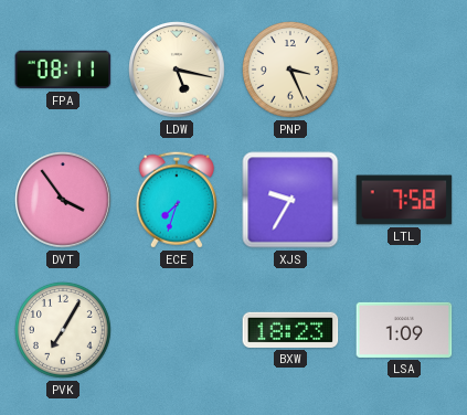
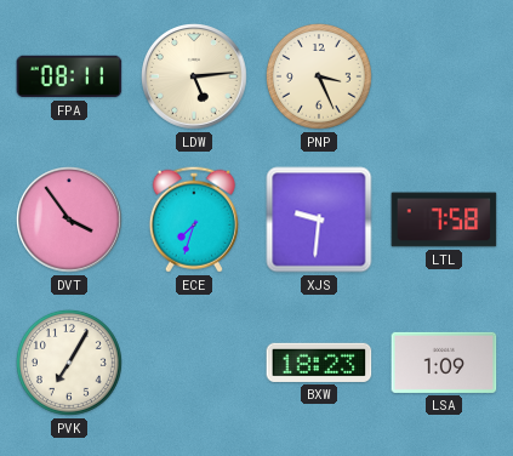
LDW: 5:17 -> 5:14 (195, 78)
XJS: 9:35 -> 9:31 (319, 220)
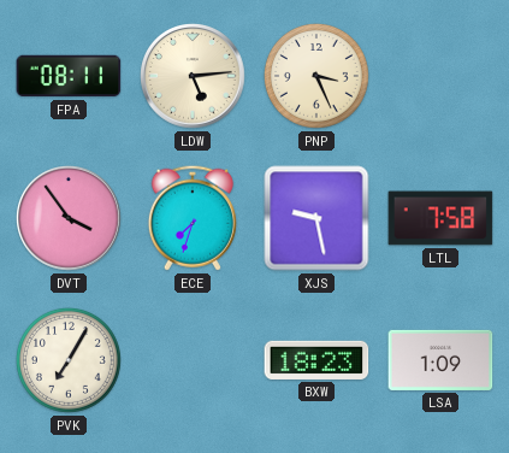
XJS: 9:31 -> 9:28 (316, 218)
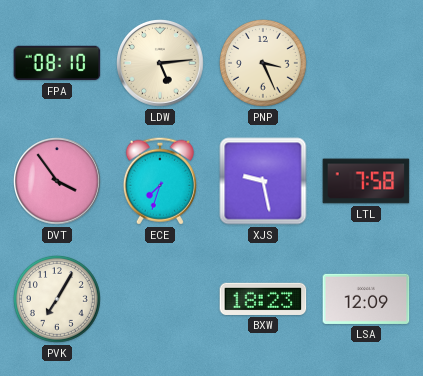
FPA: 08:11 -> 08:10 (57, 63)
LSA: 1:09 -> 12:09 (366, 299)
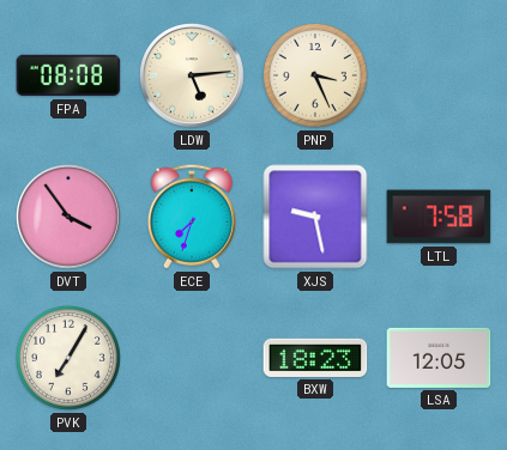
FPA: 08:10 -> 08:08 (68, 75)
LSA: 12:09 -> 12:05 (439, 358)
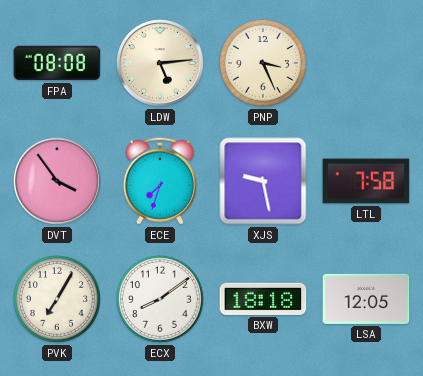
ECX: none -> 8:09 (160, 299)
BXW: 18:23 -> 18:18 (263, 299)
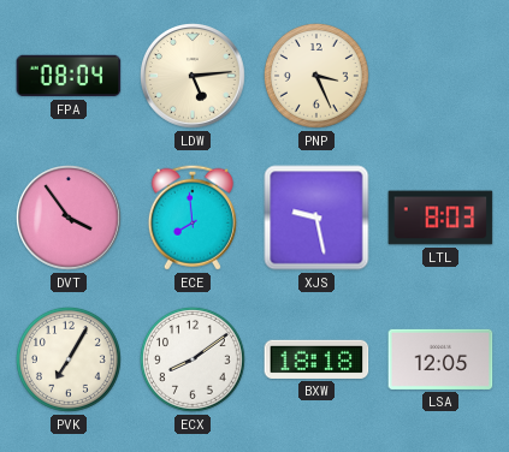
FPA: 08:08 -> 08:04 (69, 76)
ECE: 7:33 -> 7:59 (193, 218)
LTL: 7:58 -> 8:03 (440, 218)
